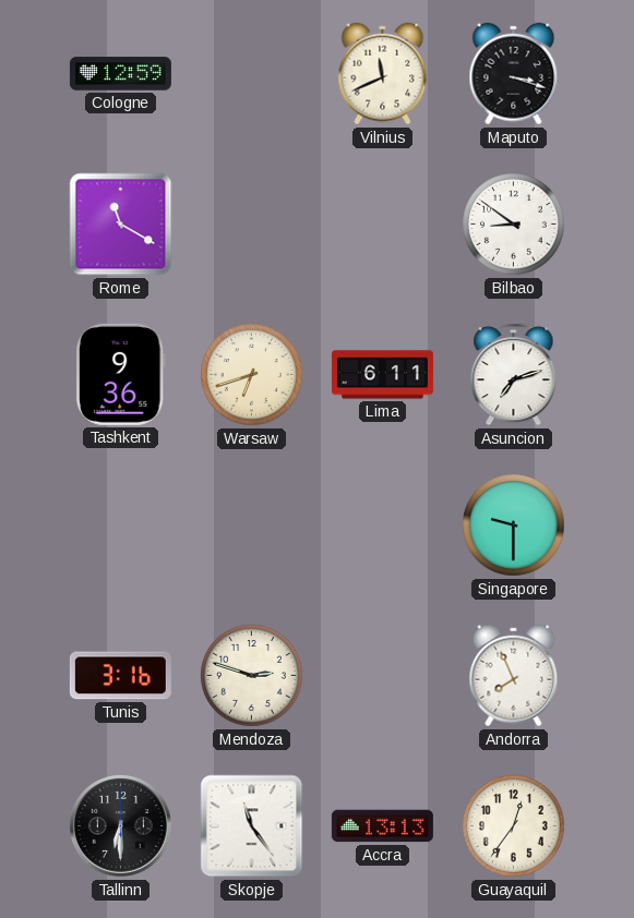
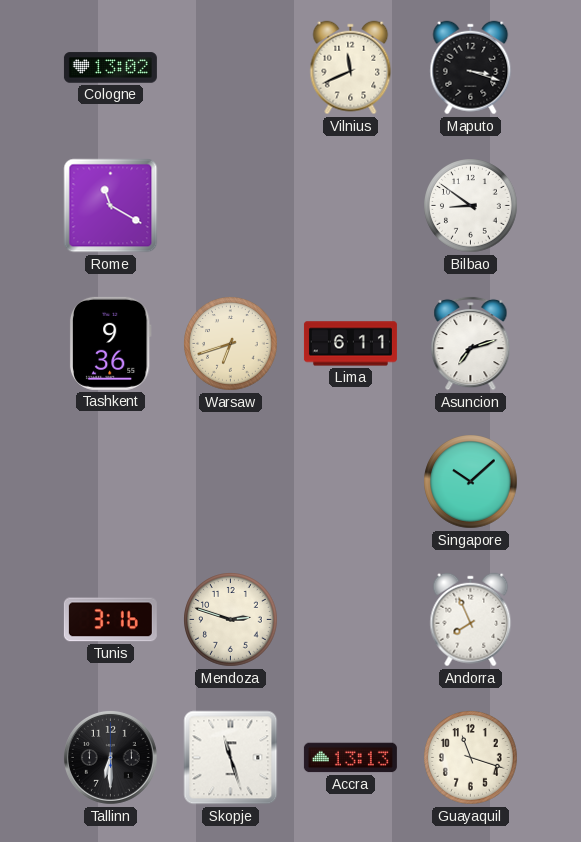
Cologne: 12:59 -> 13:02 (110, 68)
Singapore: 9:30 -> 10:08 (471, 482)
Skopje: 11:24 -> 11:27 (231, 758)
Guayaquil: 12:36 -> 11:18 (471, 758)
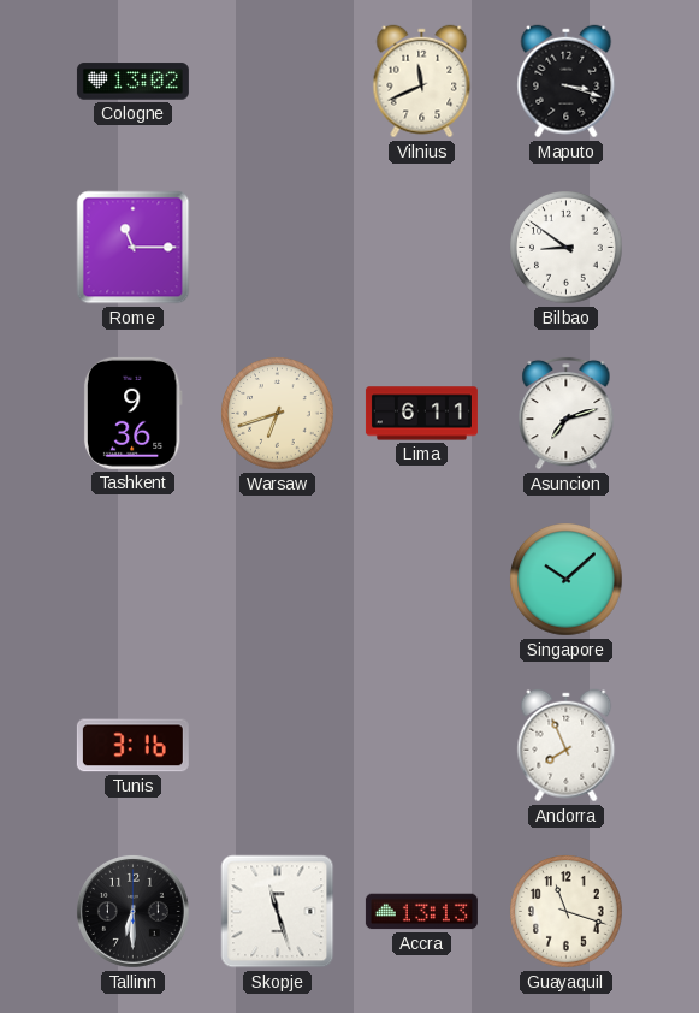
Rome: 11:20 -> 11:15 (134, 248)
Mendoza: 2:48 -> none (231, 620)
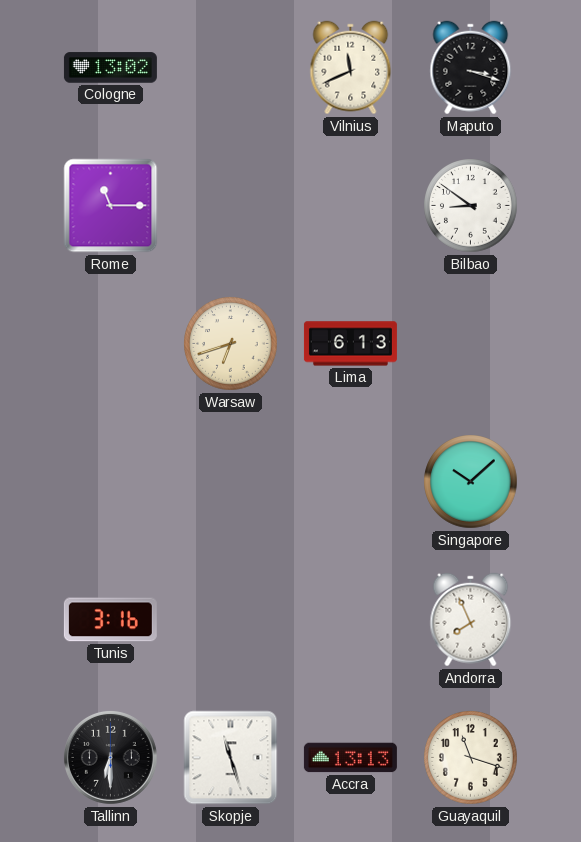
Tashkent: 9:36 -> none (132, 413)
Lima: 6:11 -> 6:13 (350, 344)
Asuncion: 7:12 -> none (567, 413)
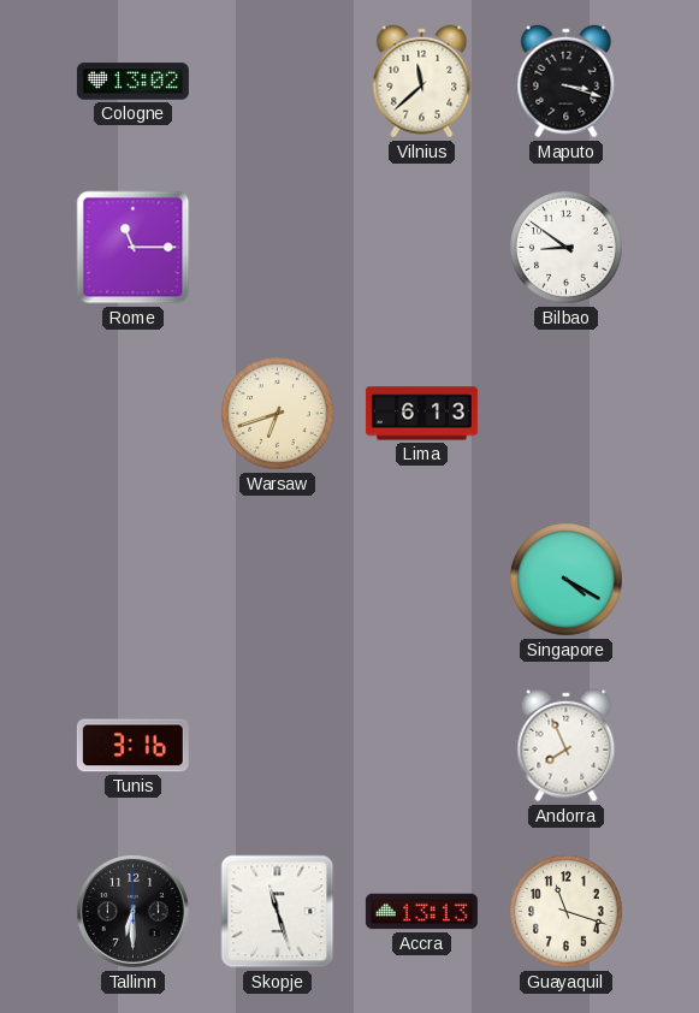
Vilnius: 11:41 -> 11:38 (422, 82)
Singapore: 10:08 -> 4:20 (567, 580)
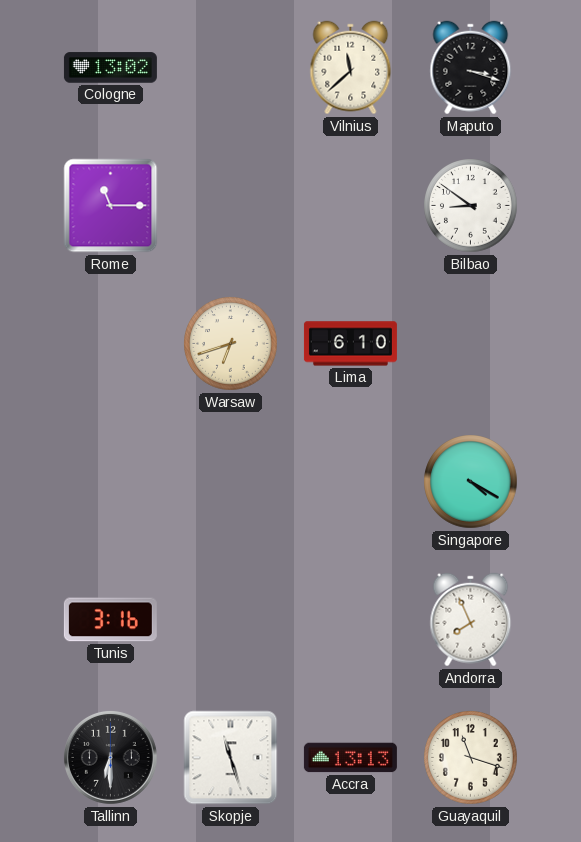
Lima: 6:13 -> 6:10 (350, 344)
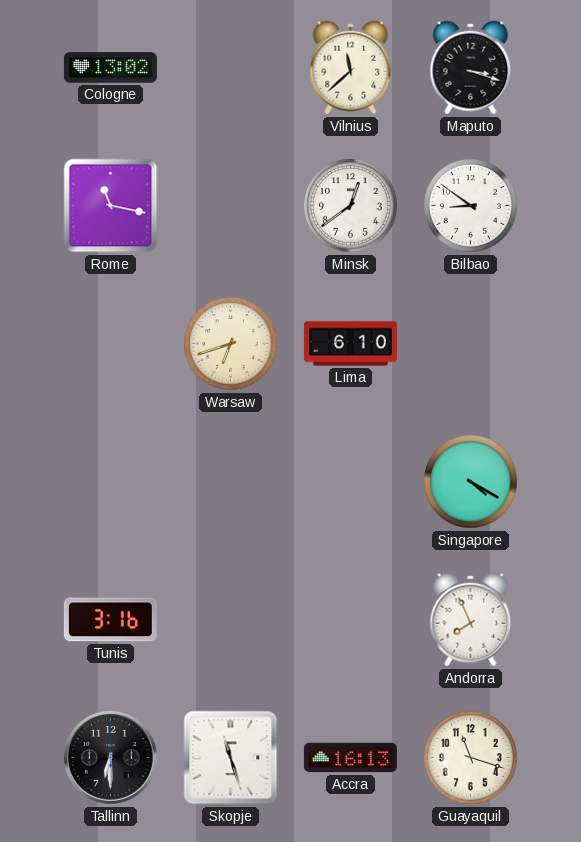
Rome: 11:15 -> 11:17 (111, 206)
Minsk: none -> 12:39 (351, 206)
Accra: 13:13 -> 16:13 (350, 758)
